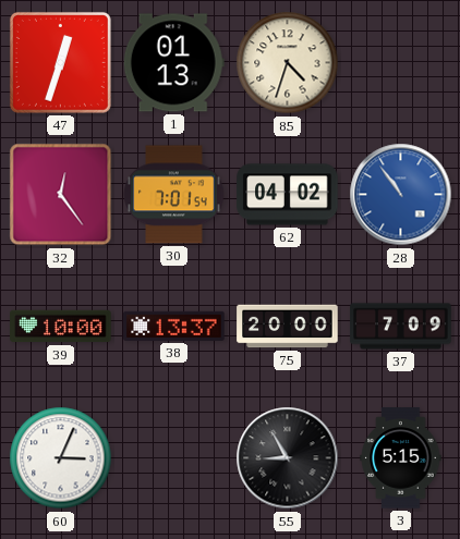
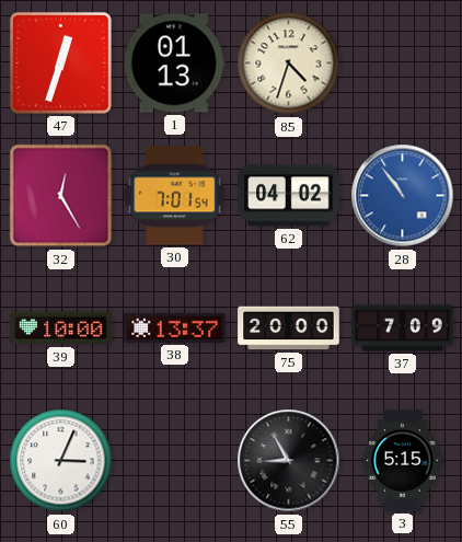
32: 12:24 -> 12:25 (61, 196)
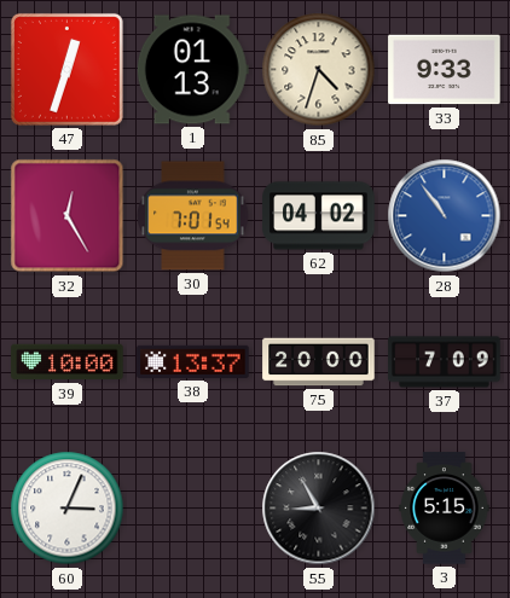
33: none -> 9:33 (445, 70)
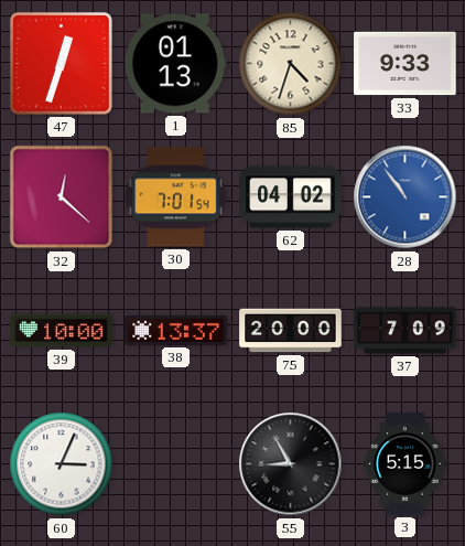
32: 12:25 -> 12:22 (62, 197)
